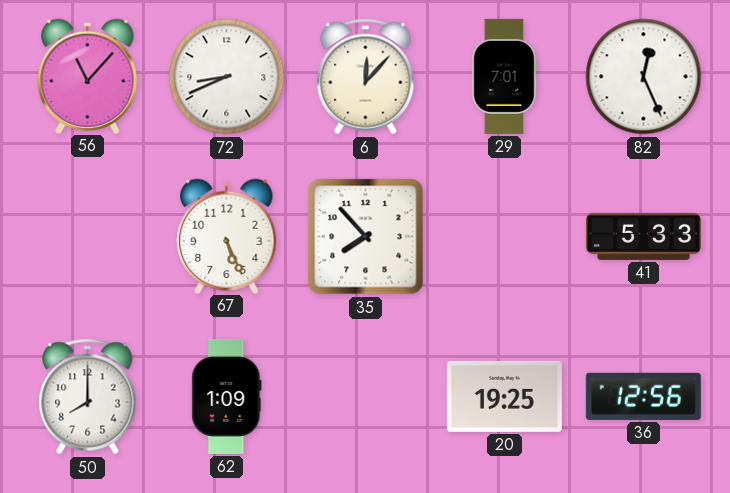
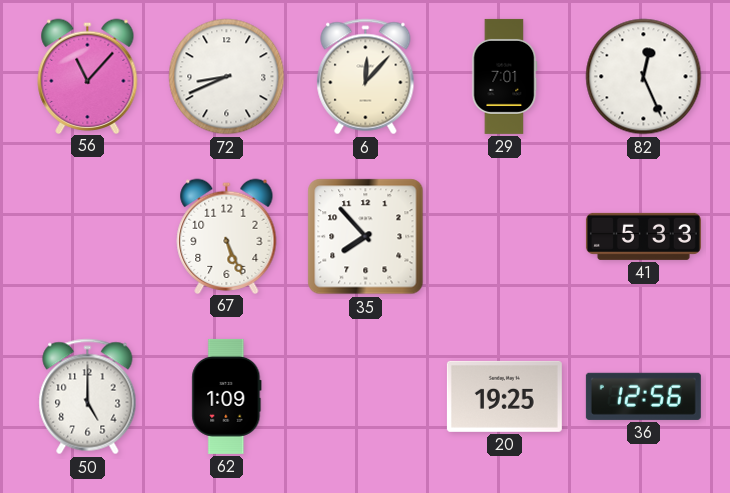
50: 8:00 -> 5:00 (88, 397)
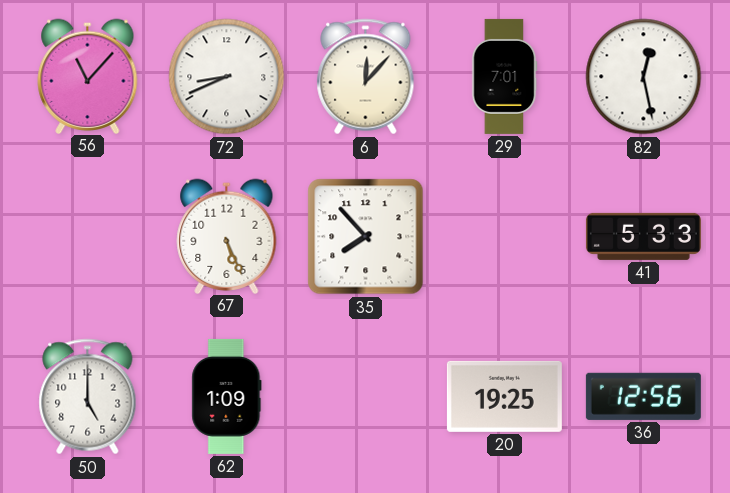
82: 12:26 -> 12:28 (644, 77)
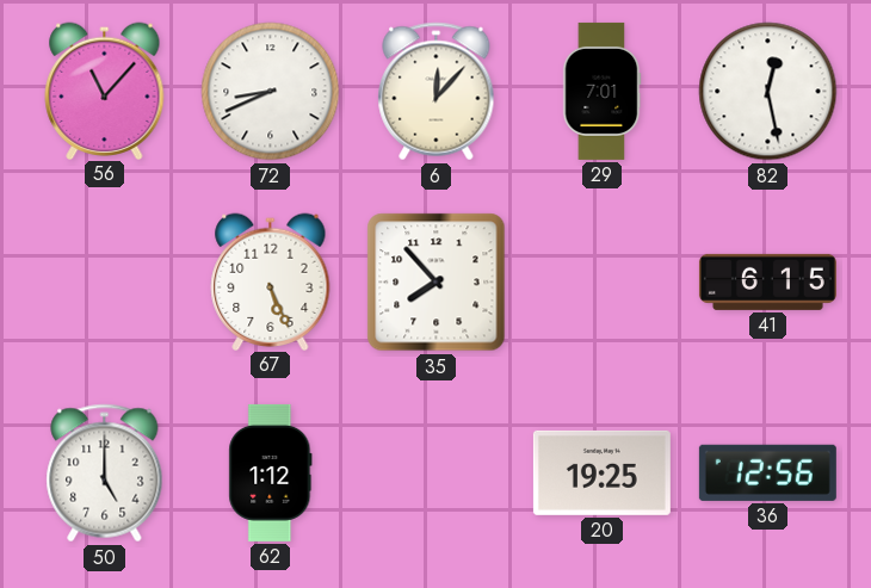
41: 5:33 -> 6:15 (767, 281)
62: 1:09 -> 1:12 (271, 472)
